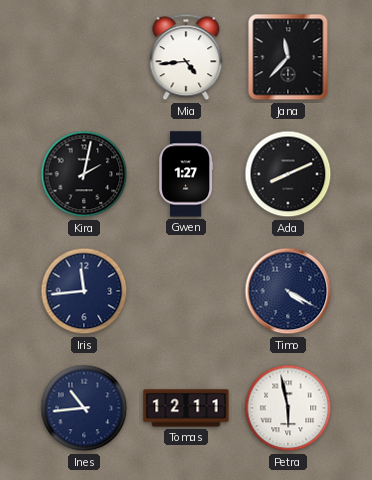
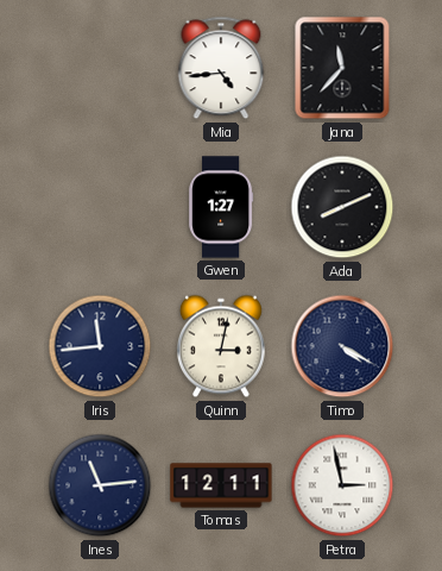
Kira: 2:02 -> none (84, 174)
Quinn: none -> 3:02 (221, 346)
Ines: 10:44 -> 11:14 (100, 485)
Petra: 5:58 -> 2:58 (342, 485)
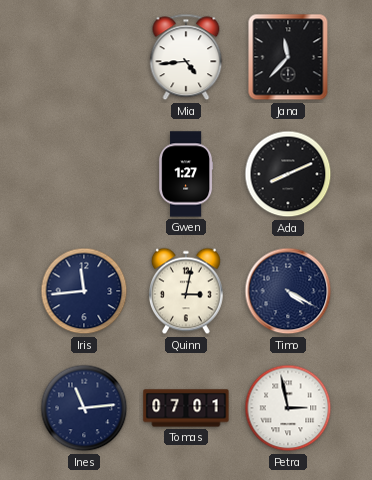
Tomas: 12:11 -> 07:01 (186, 408)
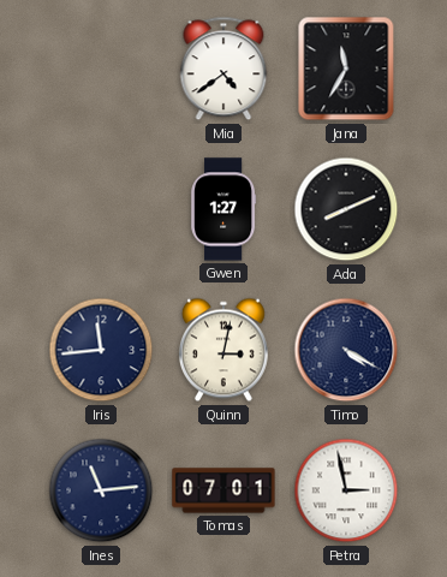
Mia: 4:44 -> 4:39 (223, 69)
Jana: 11:37 -> 11:35 (346, 69)
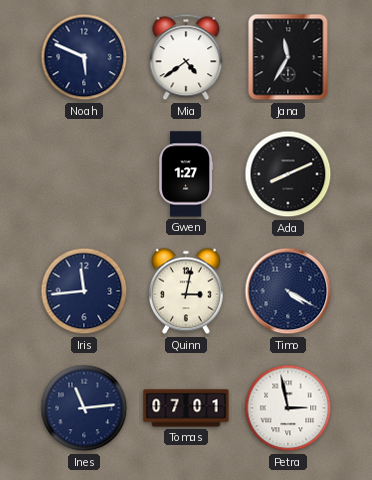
Noah: none -> 5:49 (84, 57)
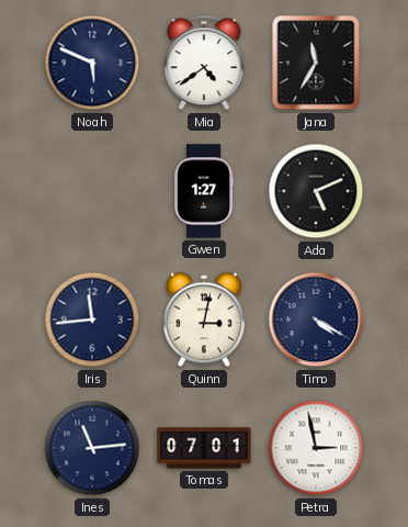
Ada: 8:11 -> 5:11 (316, 191)
